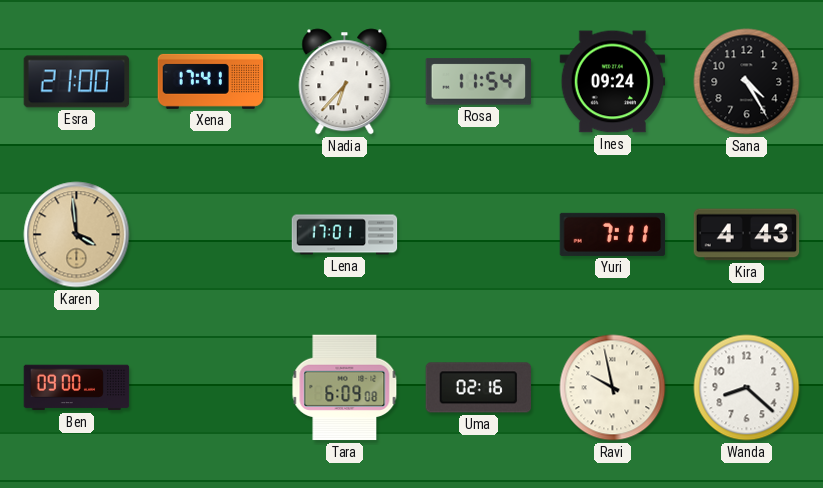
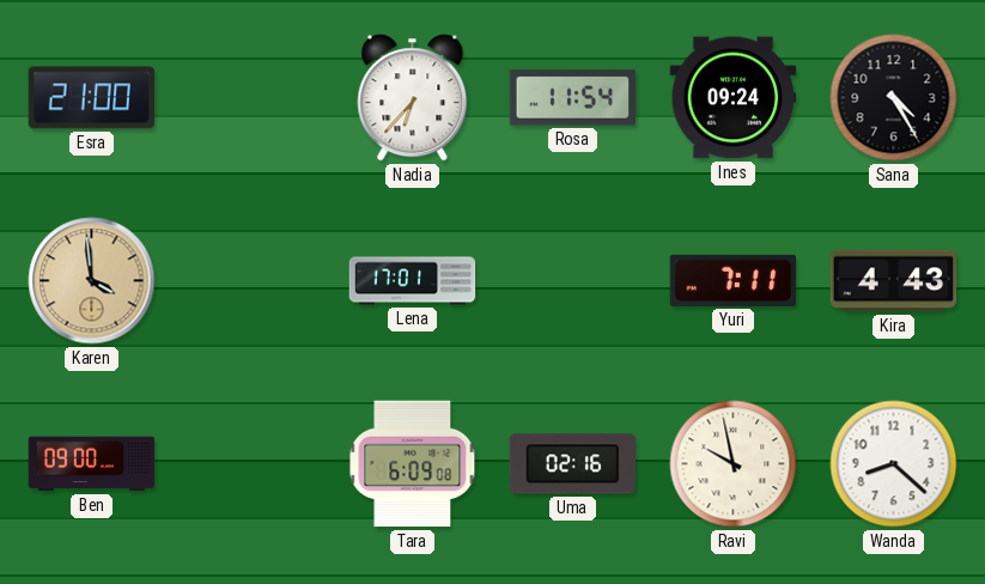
Xena: 17:41 -> none (211, 81)
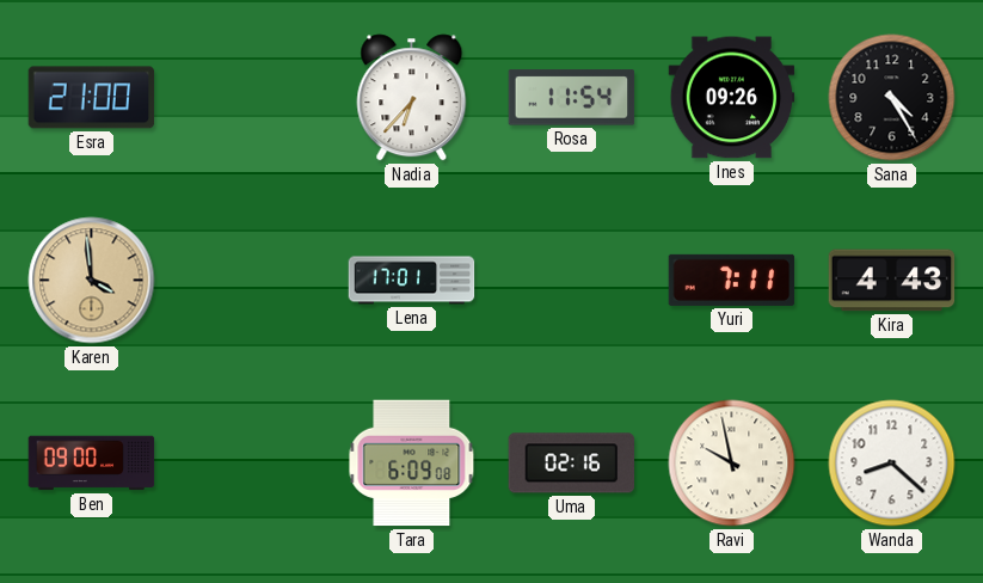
Ines: 09:24 -> 09:26 (732, 98)
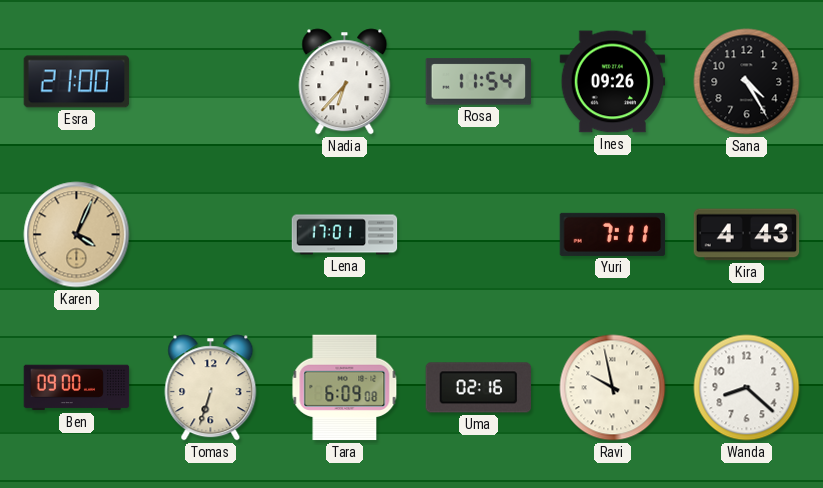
Karen: 3:59 -> 4:04 (77, 235)
Tomas: none -> 6:33 (211, 388)
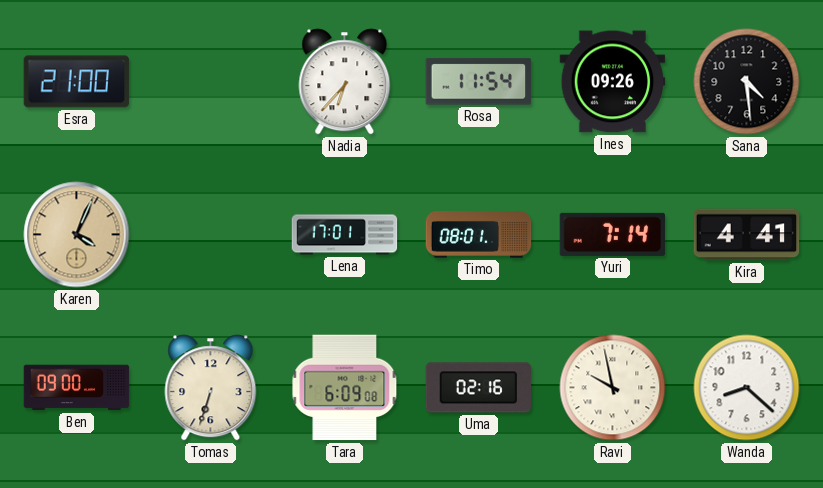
Sana: 4:25 -> 4:29 (747, 82)
Timo: none -> 08:01 (479, 235)
Yuri: 7:11 -> 7:14 (613, 234)
Kira: 4:43 -> 4:41 (747, 235)
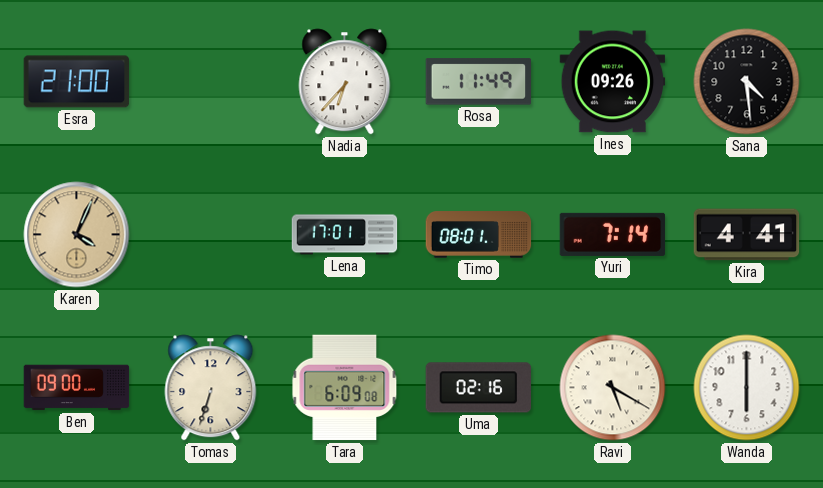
Rosa: 11:54 -> 11:49 (479, 82)
Ravi: 9:58 -> 5:20 (613, 388)
Wanda: 8:22 -> 6:00 (747, 388)
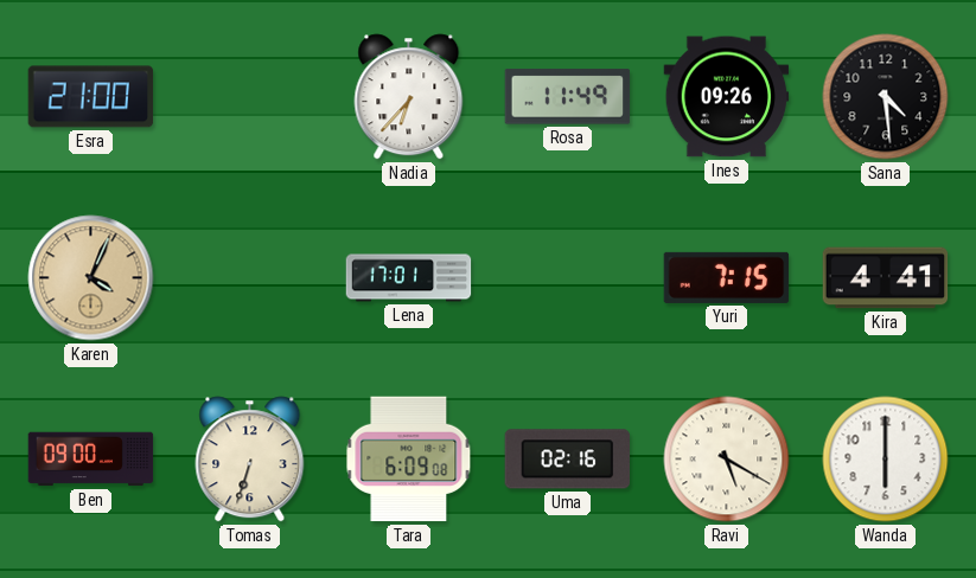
Timo: 08:01 -> none (479, 235)
Yuri: 7:14 -> 7:15 (727, 277)
